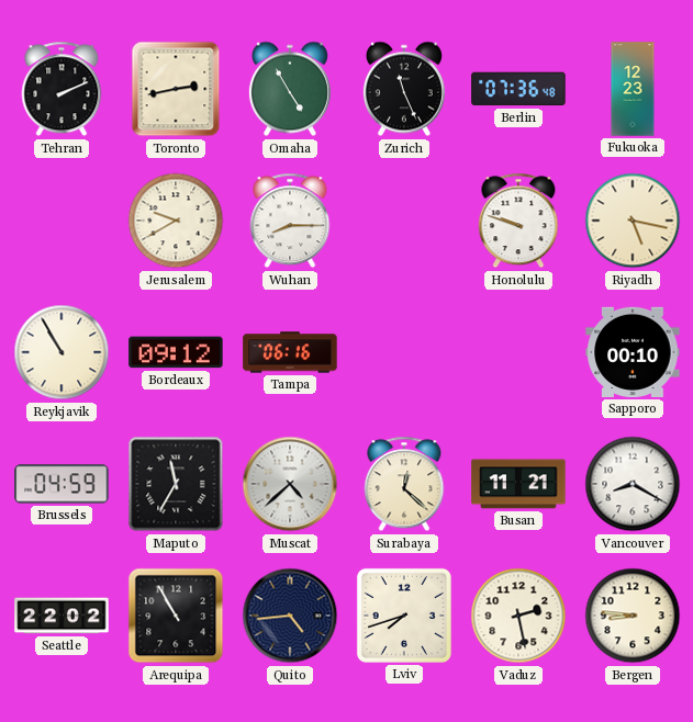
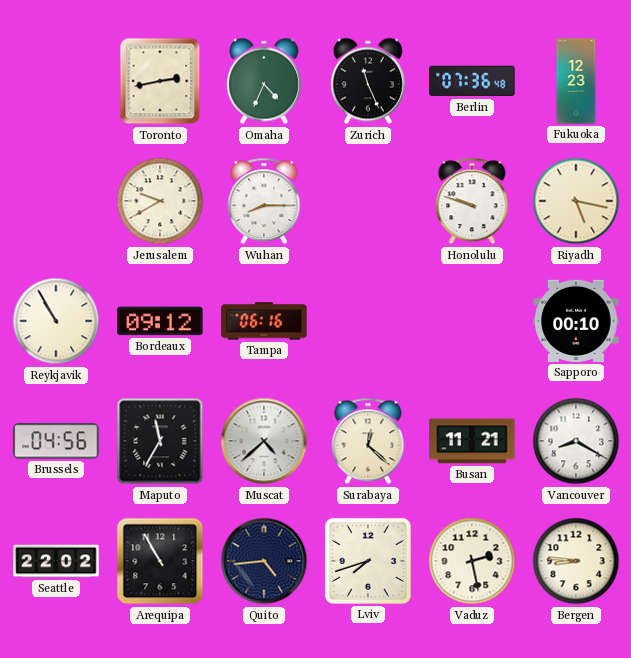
Tehran: 2:11 -> none (62, 89)
Omaha: 4:55 -> 4:34 (264, 81)
Brussels: 04:59 -> 04:56 (56, 441)
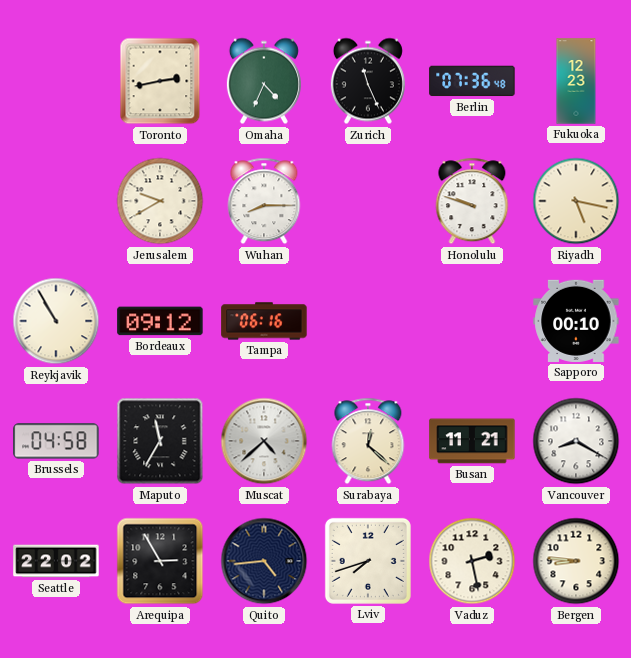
Brussels: 04:56 -> 04:58 (56, 441)
Arequipa: 10:55 -> 2:55 (160, 561)
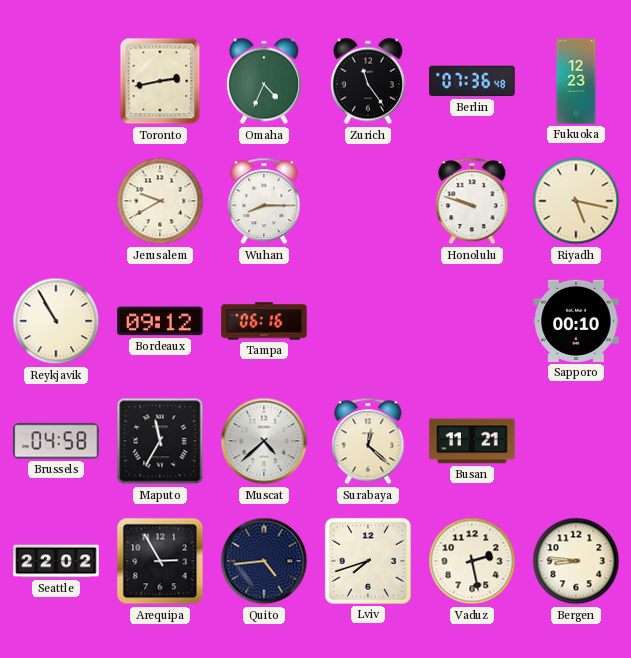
Zurich: 11:26 -> 11:24 (368, 81)
Vancouver: 8:20 -> none (576, 441)
